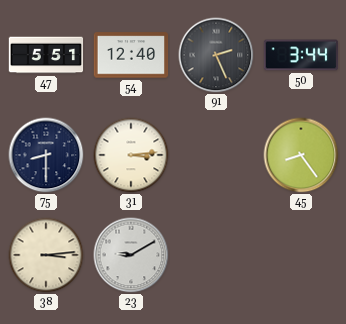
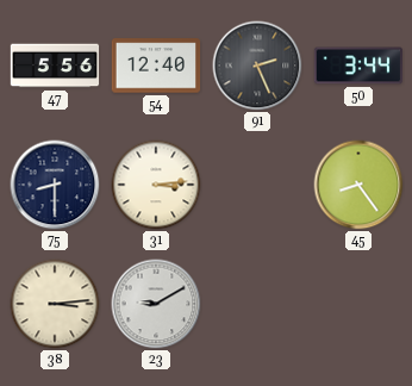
47: 5:51 -> 5:56 (55, 66)
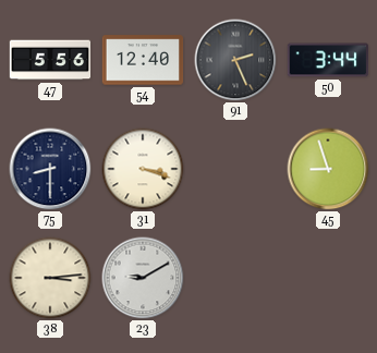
31: 3:14 -> 3:18 (143, 169)
45: 8:24 -> 8:57 (328, 169)
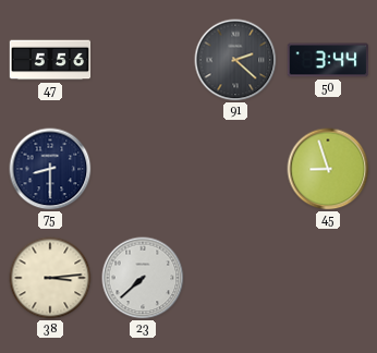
54: 12:40 -> none (143, 60)
91: 2:26 -> 2:22 (235, 60)
31: 3:18 -> none (143, 169)
23: 9:10 -> 7:38 (143, 278)
